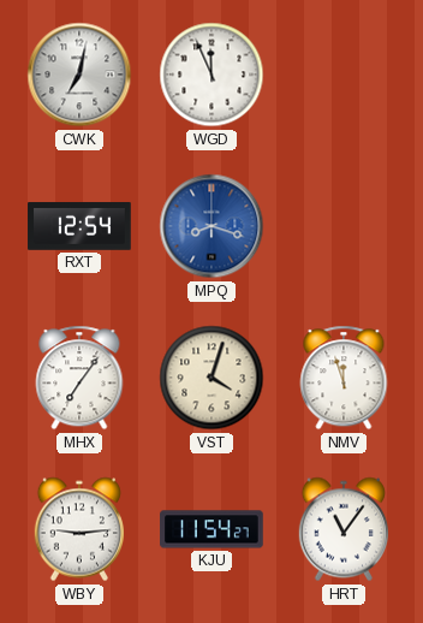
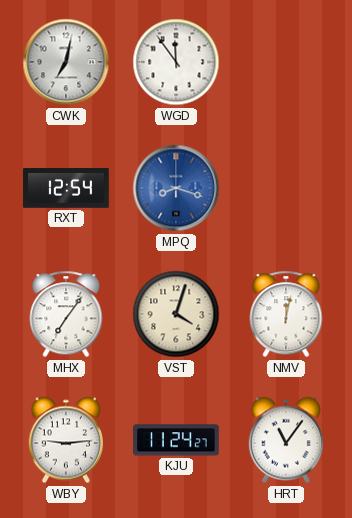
WGD: 11:56 -> 11:54 (176, 62)
NMV: 11:57 -> 12:02 (286, 314)
KJU: 11:54 -> 11:24 (176, 440)
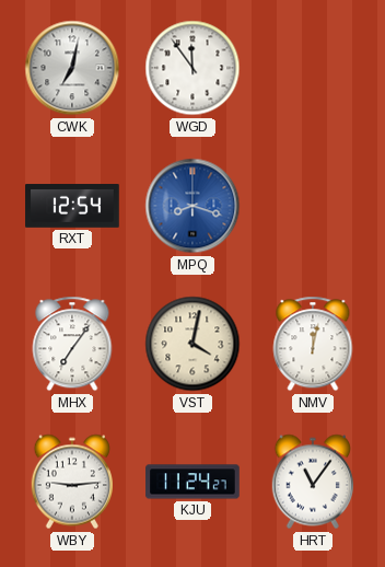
VST: 4:03 -> 4:02 (192, 344)
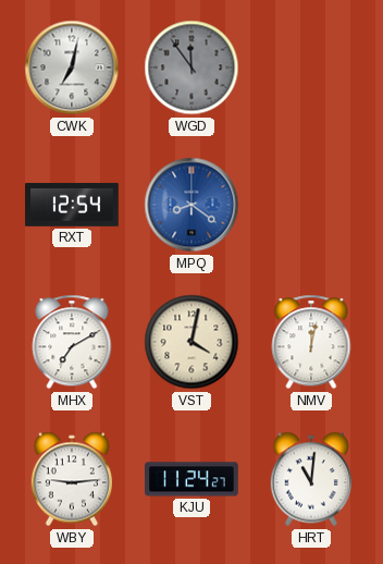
WGD dial: white -> grey (191, 68)
MPQ: 8:18 -> 8:21 (191, 205)
MHX: 7:06 -> 7:10 (72, 342)
HRT: 11:06 -> 11:01 (310, 479)
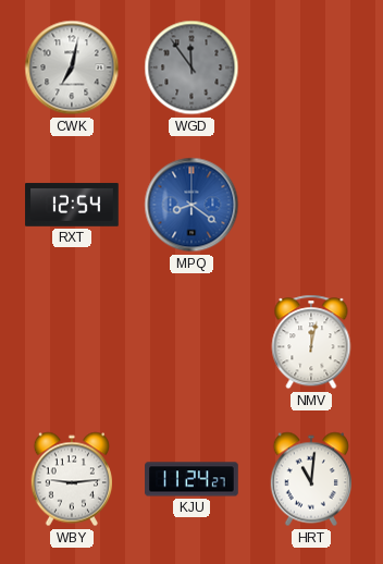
MHX: 7:10 -> none (72, 342)
VST: 4:02 -> none (191, 342)
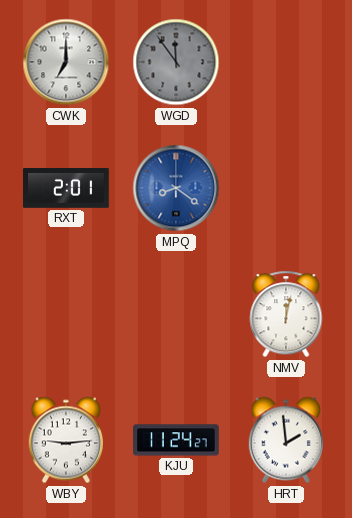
CWK: 7:02 -> 7:00 (66, 62)
RXT: 12:54 -> 2:01 (66, 188)
HRT: 11:01 -> 1:59 (285, 440)
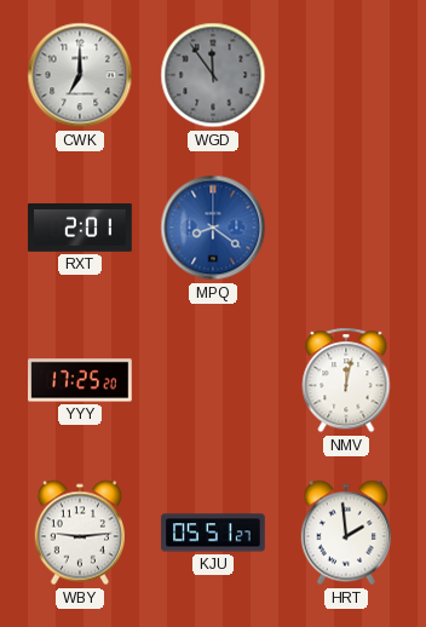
YYY: none -> 17:25 (80, 380)
KJU: 11:24 -> 05:51 (213, 533)
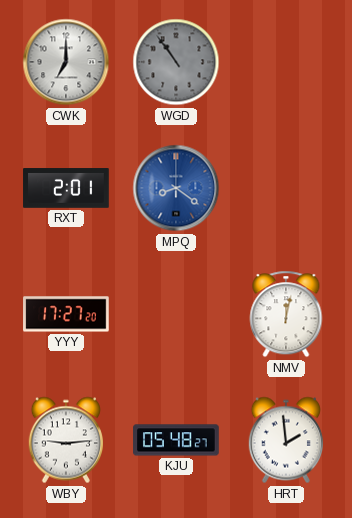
WGD: 11:54 -> 10:54 (176, 62)
YYY: 17:25 -> 17:27 (66, 314)
KJU: 05:51 -> 05:48 (176, 440)
